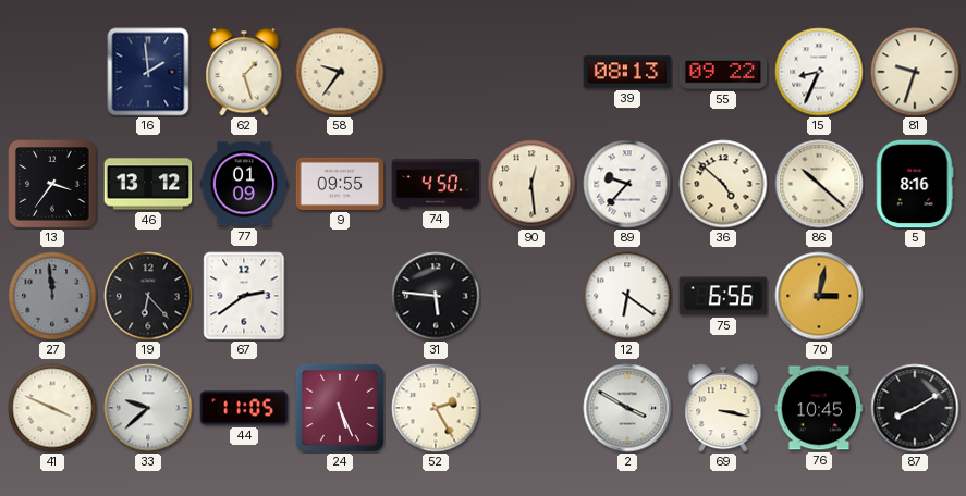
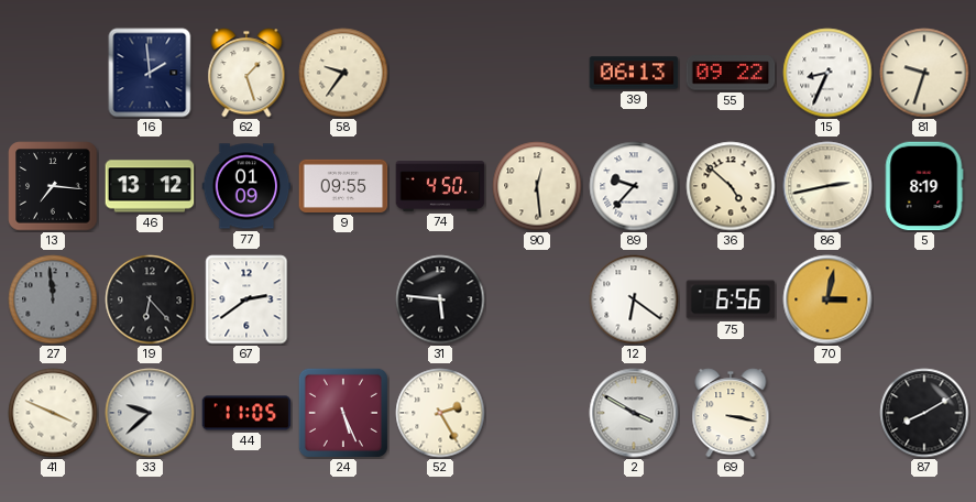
39: 08:13 -> 06:13 (634, 73)
13: 3:36 -> 7:16 (53, 186)
86: 10:22 -> 2:43 (827, 186)
5: 8:16 -> 8:19 (924, 186)
76: 10:45 -> none (819, 408)
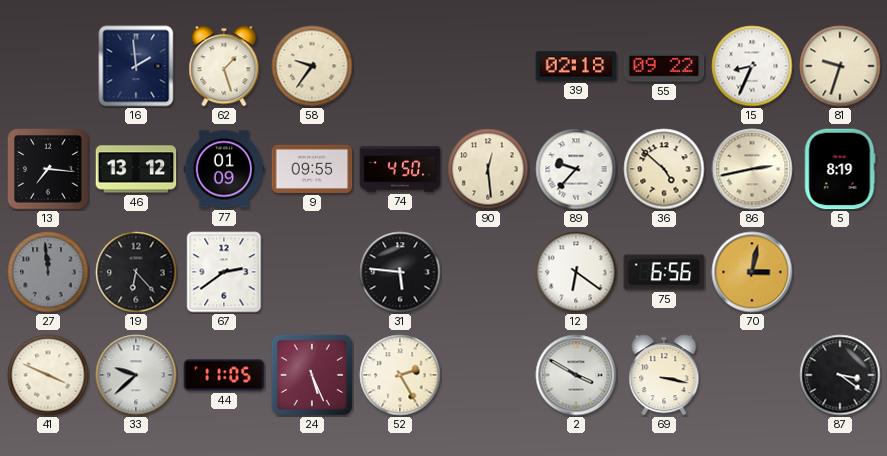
39: 06:13 -> 02:18 (576, 66)
87: 8:10 -> 3:21 (840, 375)
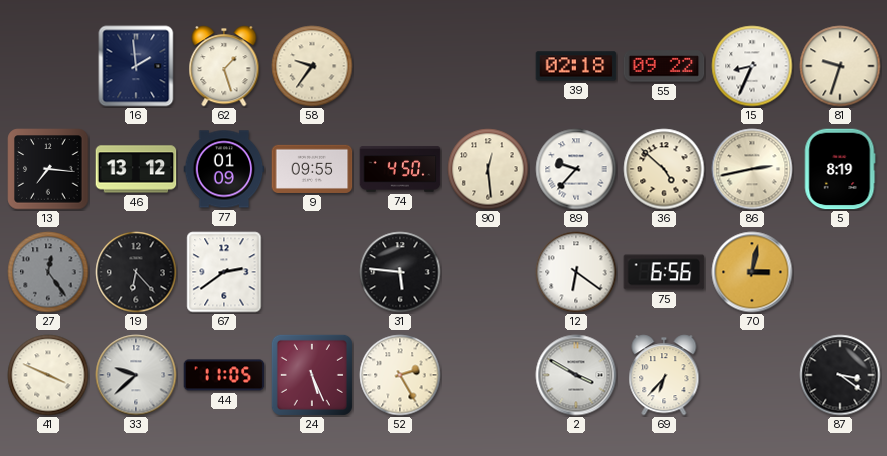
27: 11:59 -> 12:24 (48, 272)
69: 3:17 -> 6:37 (664, 375)
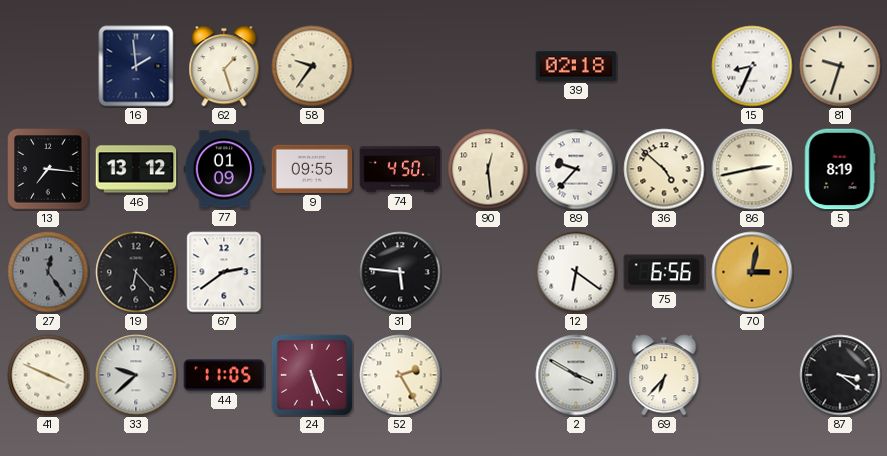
55: 09:22 -> none (664, 66)
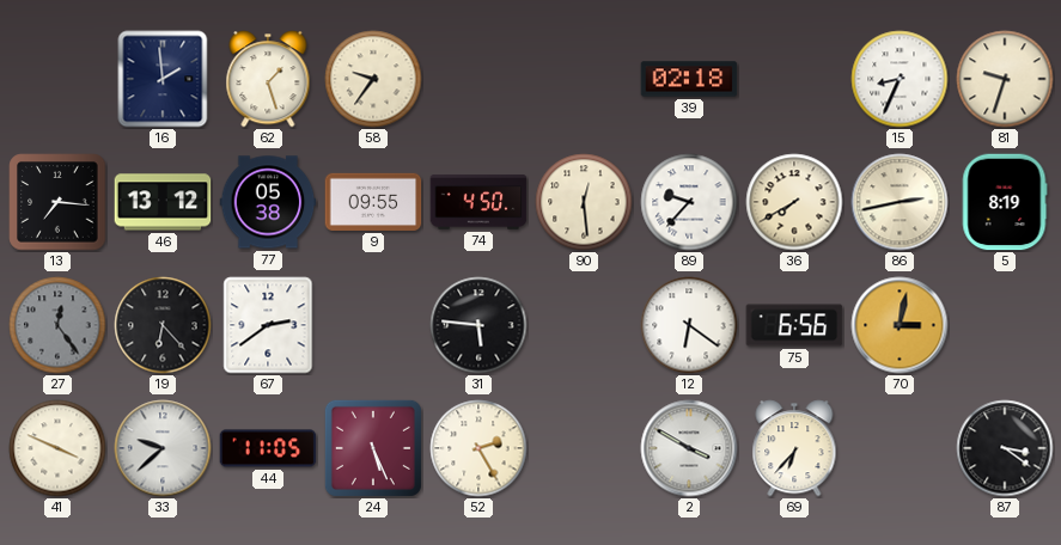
77: 01:09 -> 05:38 (268, 202)
36: 4:52 -> 7:40 (794, 202)
